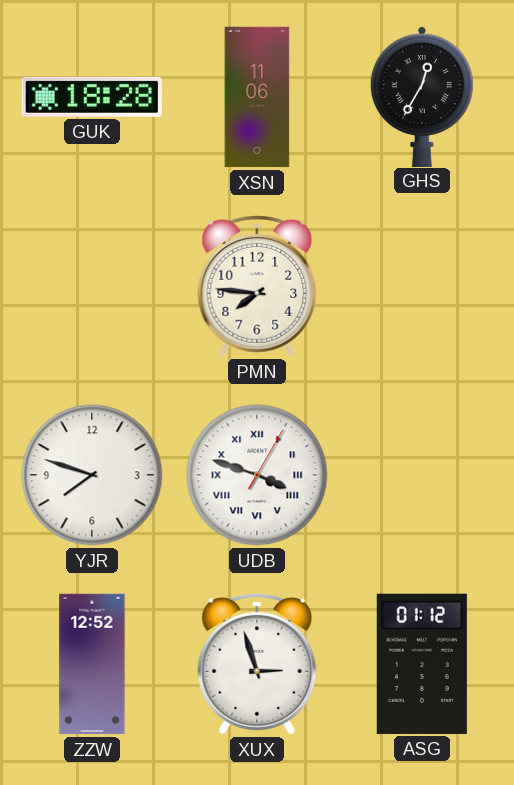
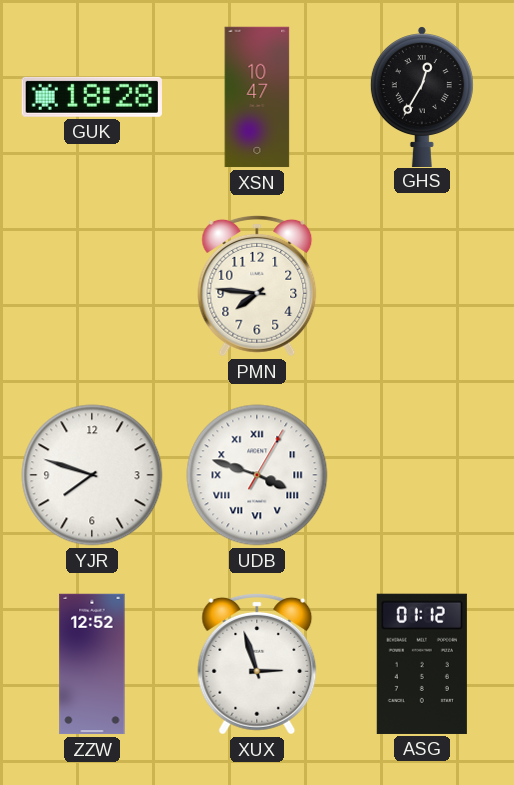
XSN: 11:06 -> 10:47 (257, 97)
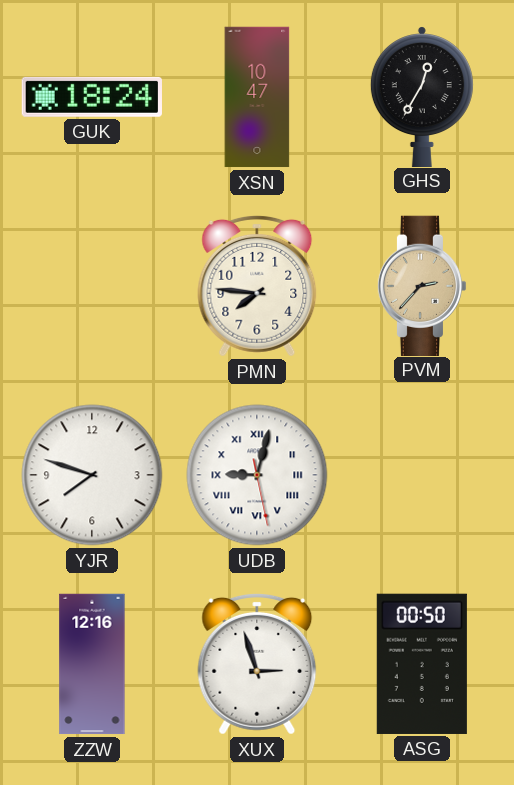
GUK: 18:28 -> 18:24 (92, 97)
PVM: none -> 2:37 (422, 285)
UDB: 3:48 -> 9:02 (257, 475)
ZZW: 12:52 -> 12:16 (92, 664)
ASG: 01:12 -> 00:50 (422, 664)
